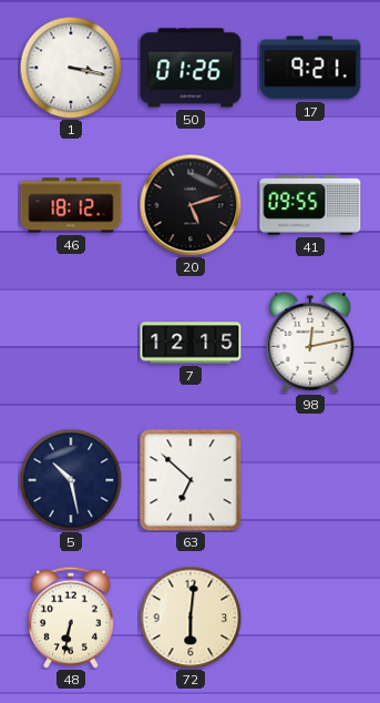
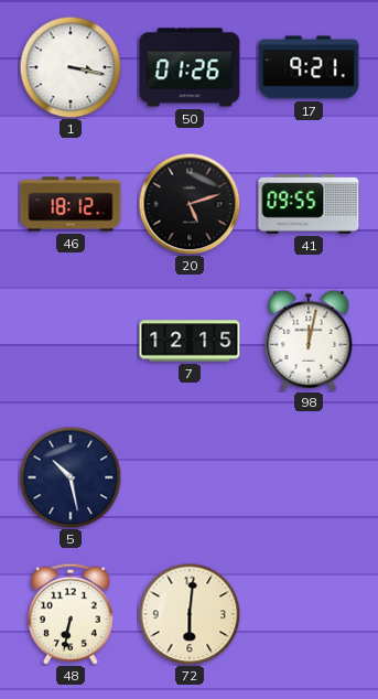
98: 12:13 -> 12:02 (309, 341)
63: 6:52 -> none (191, 480)
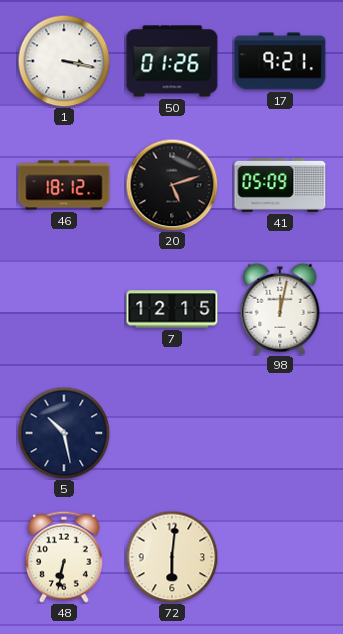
41: 09:55 -> 05:09 (280, 185)
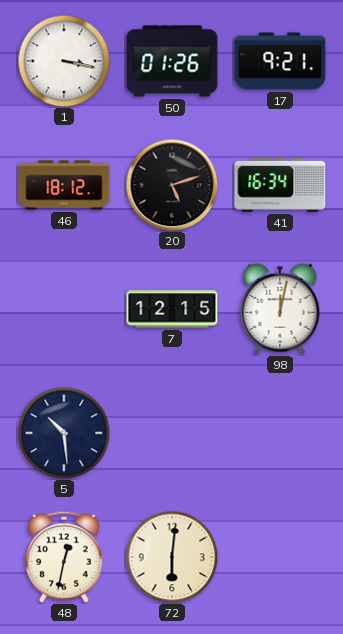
41: 05:09 -> 16:34 (280, 185)
5: 10:28 -> 10:29 (64, 433)
48: 6:32 -> 12:32 (64, 557)
